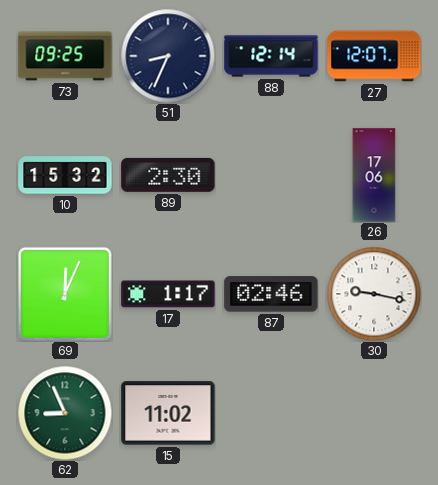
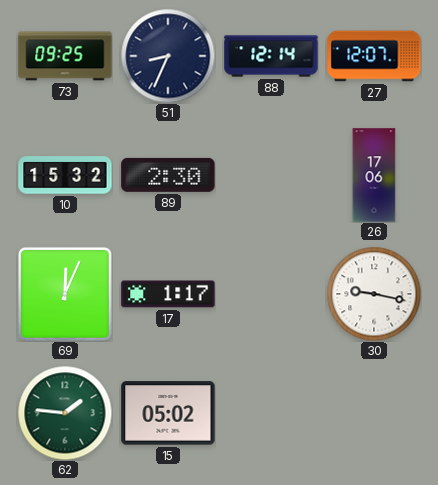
87: 02:46 -> none (271, 294)
62: 8:56 -> 1:46 (65, 413)
15: 11:02 -> 05:02 (168, 413)
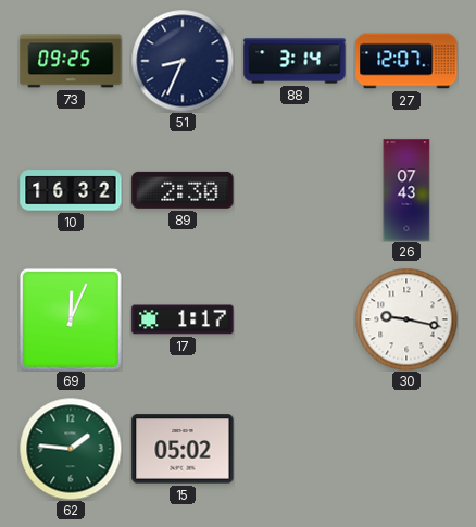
88: 12:14 -> 3:14 (295, 61)
10: 15:32 -> 16:32 (71, 190)
26: 17:06 -> 07:43 (406, 190)
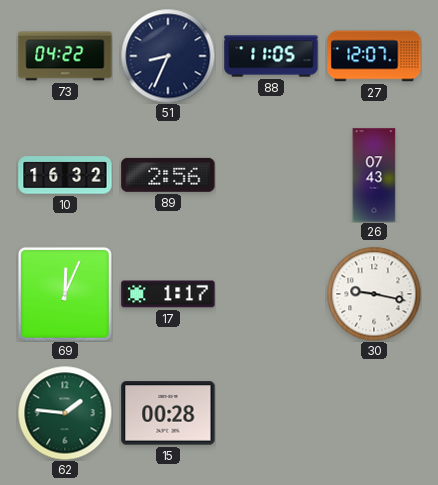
73: 09:25 -> 04:22 (65, 56)
88: 3:14 -> 11:05 (271, 56)
89: 2:30 -> 2:56 (168, 175)
15: 05:02 -> 00:28 (168, 413)
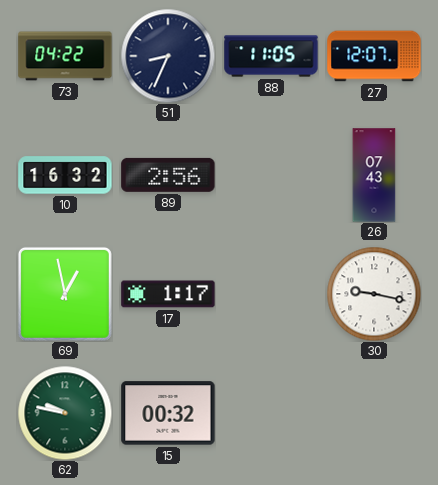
69: 12:04 -> 12:58 (65, 294)
62: 1:46 -> 9:47 (65, 413)
15: 00:28 -> 00:32 (168, 413)
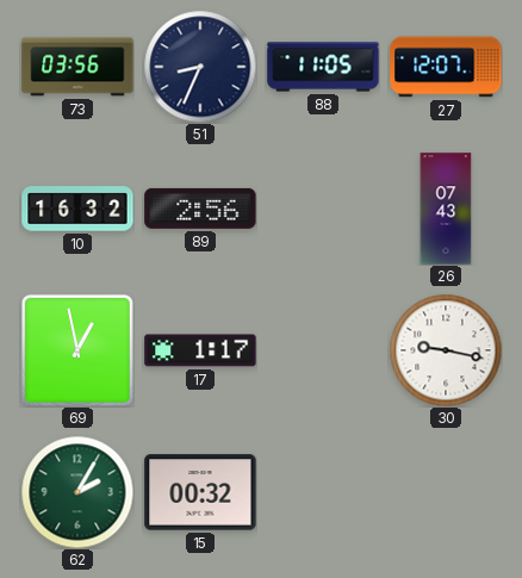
73: 04:22 -> 03:56 (77, 67)
62: 9:47 -> 2:05 (77, 492)
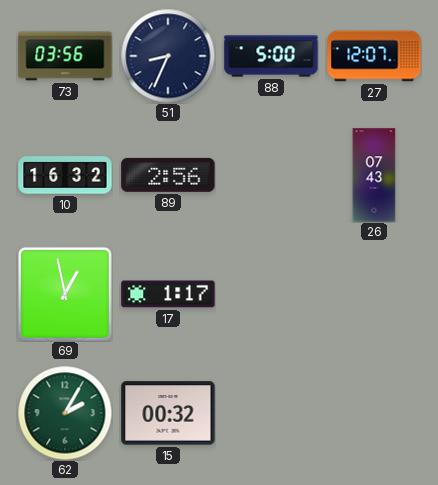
88: 11:05 -> 5:00 (271, 56)
30: 9:17 -> none (446, 350)
